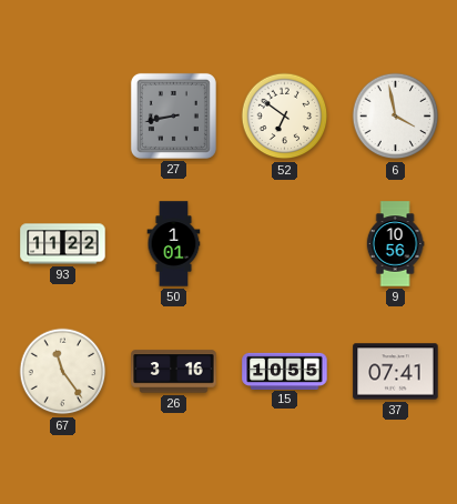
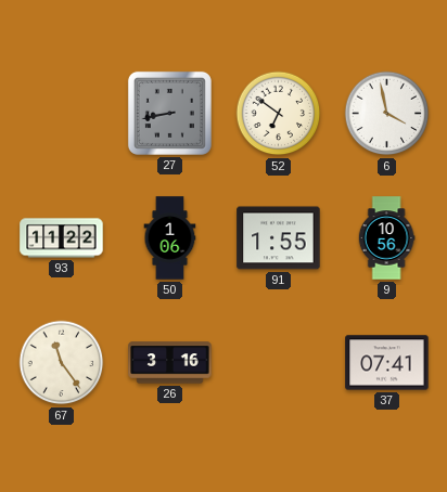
50: 1:01 -> 1:06 (170, 238)
91: none -> 1:55 (279, 238)
15: 10:55 -> none (285, 371)
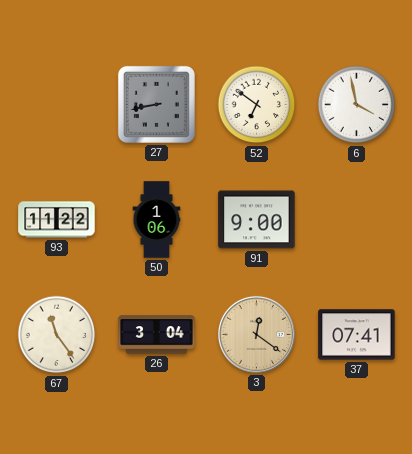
91: 1:55 -> 9:00 (257, 220)
9: 10:56 -> none (386, 238)
26: 3:16 -> 3:04 (157, 335)
3: none -> 12:21 (256, 334)
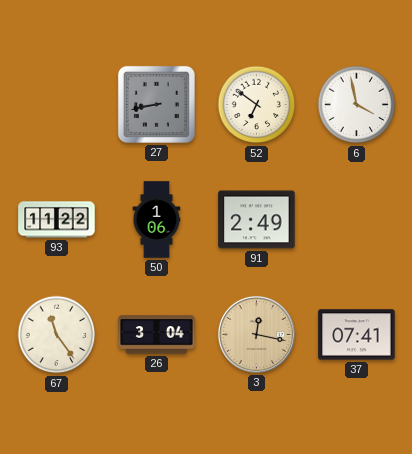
91: 9:00 -> 2:49 (257, 220)
3: 12:21 -> 12:17 (256, 334)
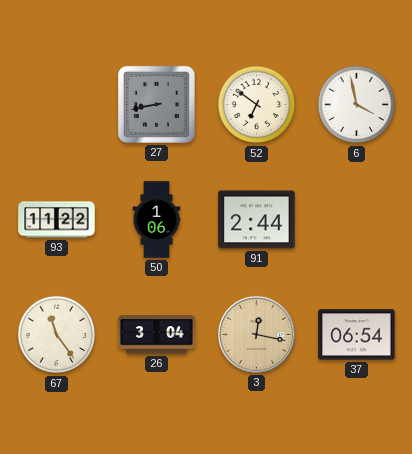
91: 2:49 -> 2:44 (257, 220)
37: 07:41 -> 06:54 (357, 335)
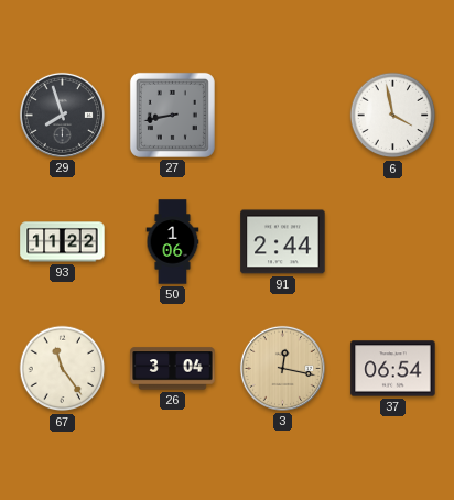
29: none -> 7:57 (62, 115)
52: 6:51 -> none (257, 105)
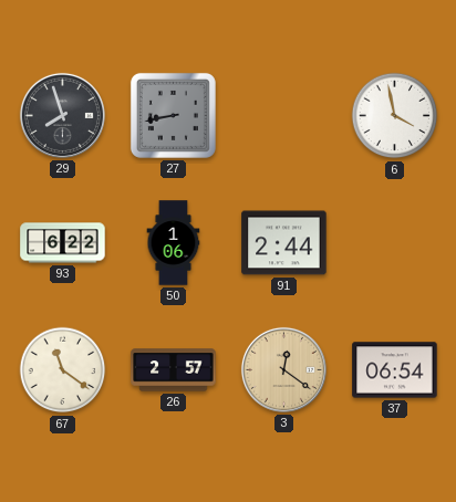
93: 11:22 -> 6:22 (63, 243)
67: 11:24 -> 11:21 (63, 370)
26: 3:04 -> 2:57 (174, 370)
3: 12:17 -> 12:21 (283, 369)
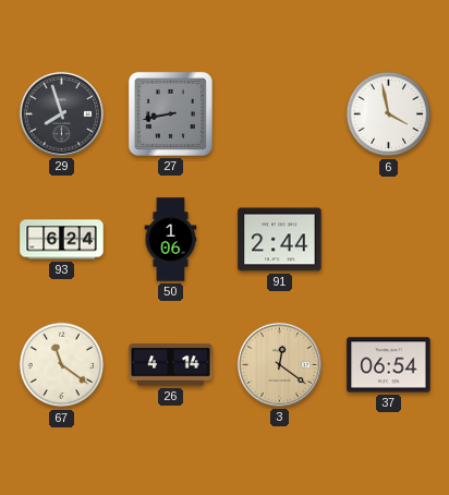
93: 6:22 -> 6:24 (62, 240)
26: 2:57 -> 4:14 (171, 365)
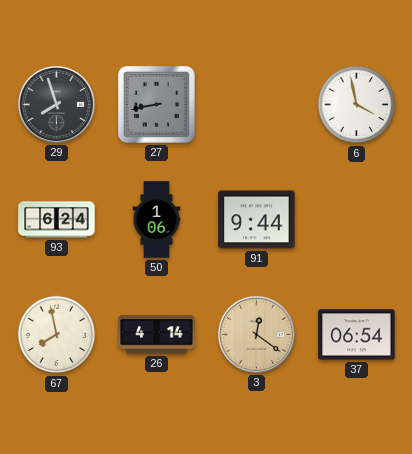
91: 2:44 -> 9:44 (257, 220)
67: 11:21 -> 7:58 (57, 335)
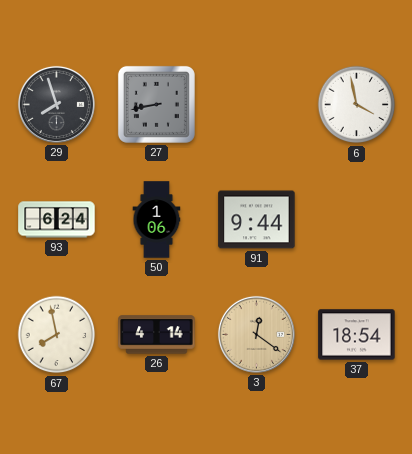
37: 06:54 -> 18:54 (357, 335)
